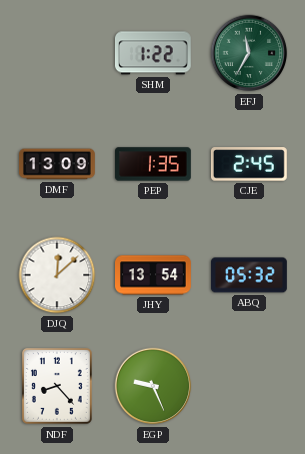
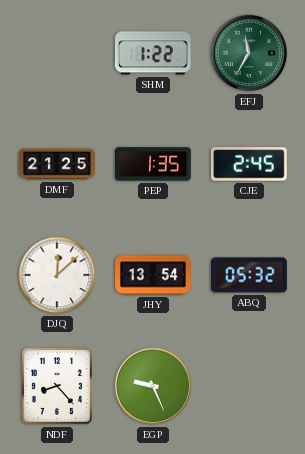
DMF: 13:09 -> 21:25 (58, 164)
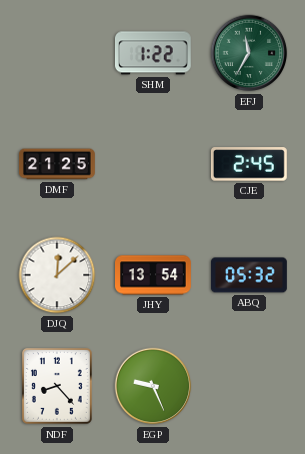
PEP: 1:35 -> none (154, 164)
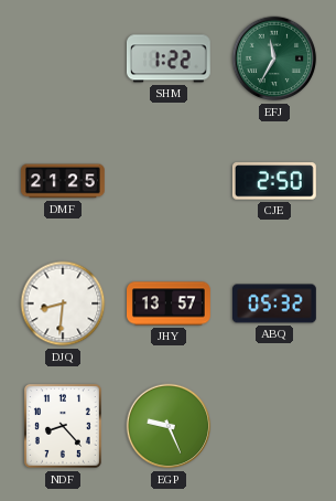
CJE: 2:45 -> 2:50 (274, 181)
DJQ: 12:08 -> 8:31 (63, 303)
JHY: 13:54 -> 13:57 (170, 303)
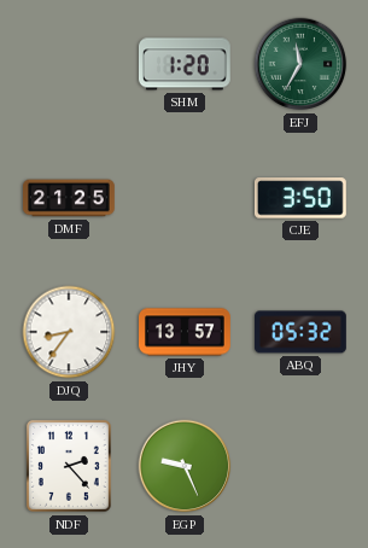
SHM: 1:22 -> 1:20 (185, 64)
CJE: 2:50 -> 3:50 (300, 198)
DJQ: 8:31 -> 8:36 (69, 332)
NDF: 8:23 -> 2:23 (69, 467)
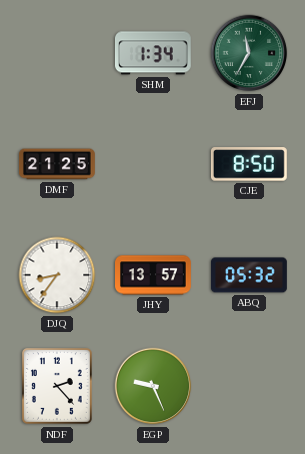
SHM: 1:20 -> 1:34 (153, 53)
CJE: 3:50 -> 8:50 (249, 164)
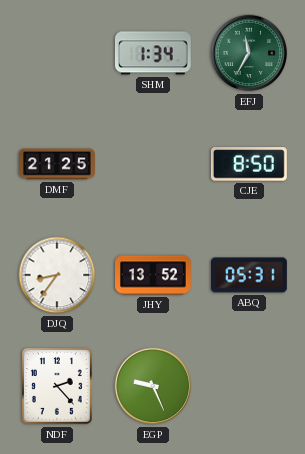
JHY: 13:57 -> 13:52 (154, 275)
ABQ: 05:32 -> 05:31 (250, 275)
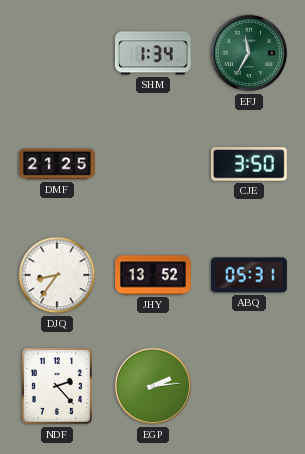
CJE: 8:50 -> 3:50 (249, 164)
EGP: 9:26 -> 2:14 (153, 386)
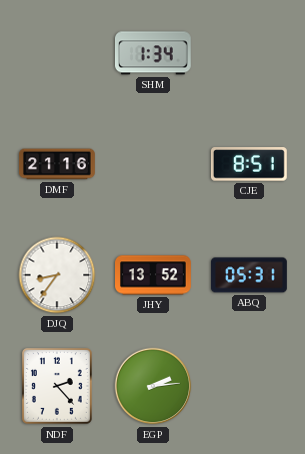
EFJ: 11:35 -> none (249, 53)
DMF: 21:25 -> 21:16 (58, 164)
CJE: 3:50 -> 8:51 (249, 164)
